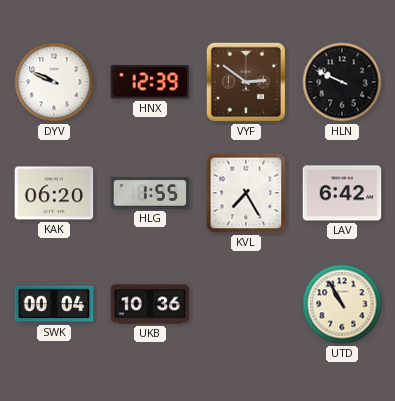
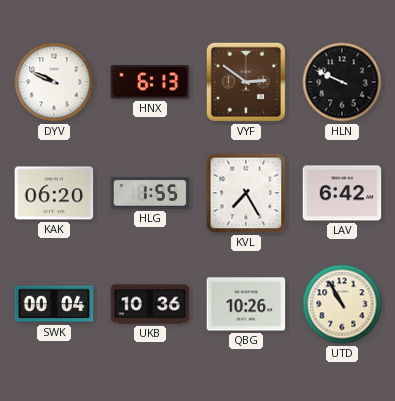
HNX: 12:39 -> 6:13 (150, 82)
QBG: none -> 10:26 (246, 304)
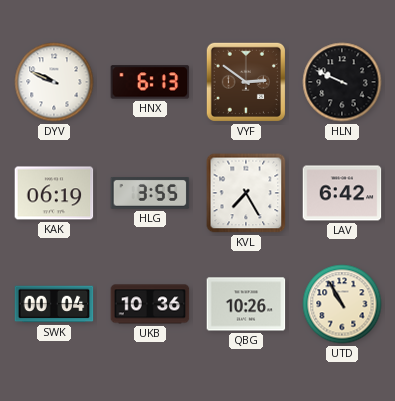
KAK: 06:20 -> 06:19 (54, 193)
HLG: 1:55 -> 3:55 (150, 194)
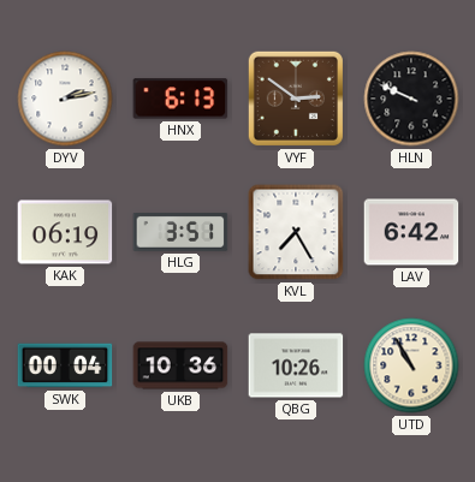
DYV: 9:49 -> 2:13 (65, 99)
HLG: 3:55 -> 3:51 (180, 233)
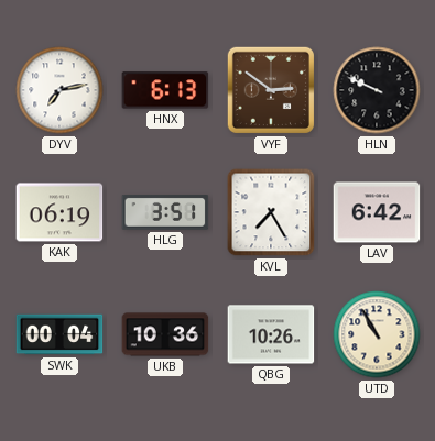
DYV: 2:13 -> 7:13 (59, 90)
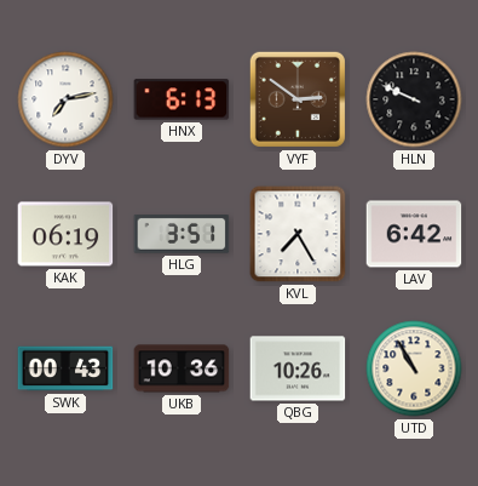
SWK: 00:04 -> 00:43 (65, 368)
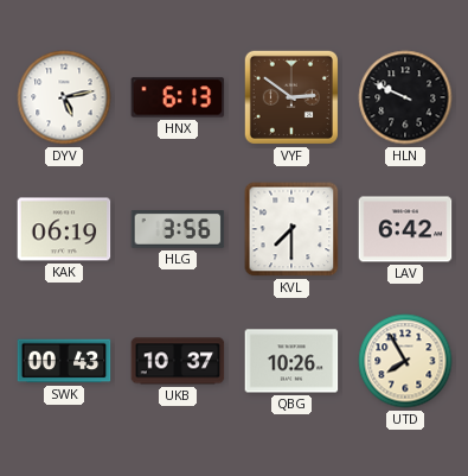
DYV: 7:13 -> 5:13 (64, 97)
HLG: 3:51 -> 3:56 (178, 230)
KVL: 7:25 -> 7:30 (291, 229)
UKB: 10:36 -> 10:37 (178, 361)
UTD: 10:55 -> 7:55 (405, 361)
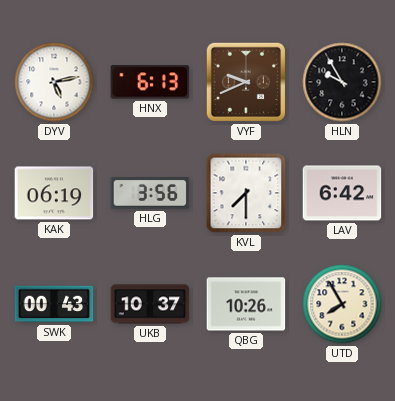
VYF: 2:51 -> 9:41 (246, 82)
HLN: 9:49 -> 9:55 (342, 82)
